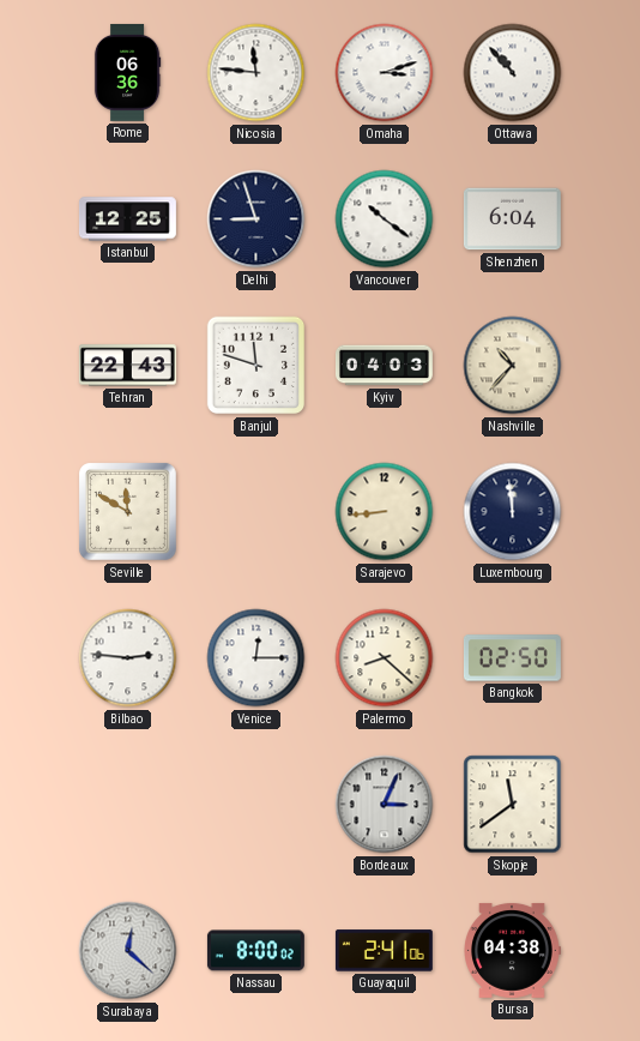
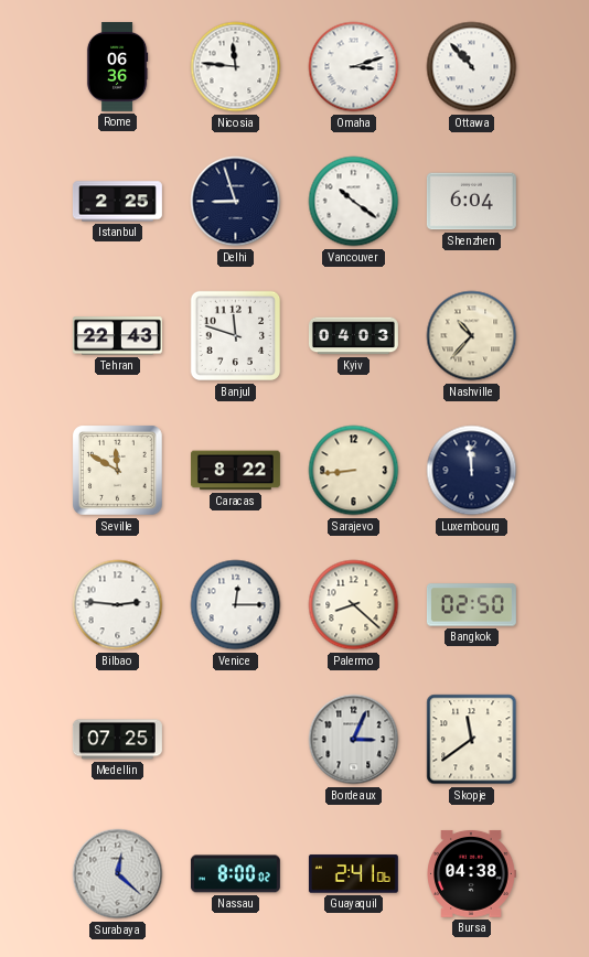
Istanbul: 12:25 -> 2:25 (117, 202)
Caracas: none -> 8:22 (235, 471)
Medellin: none -> 07:25 (117, 740)
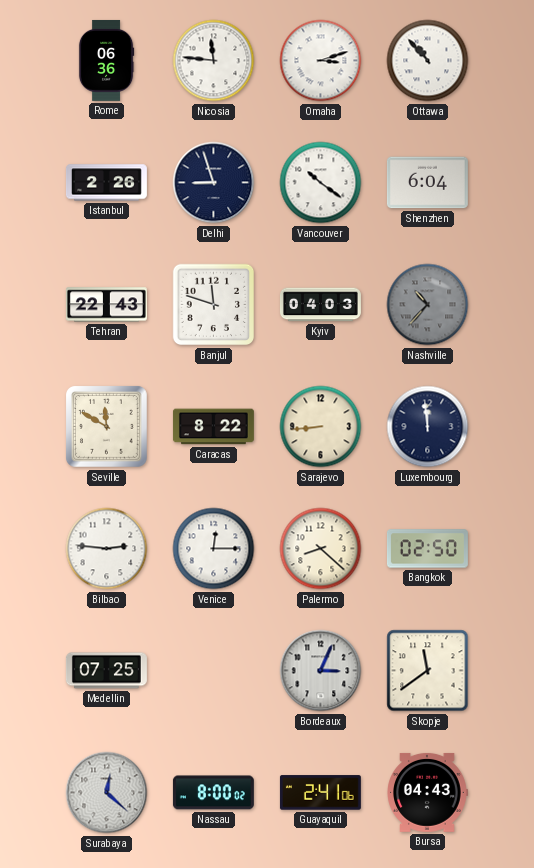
Istanbul: 2:25 -> 2:26 (106, 183)
Nashville dial: cream -> grey (428, 305)
Bursa: 04:38 -> 04:43 (427, 792)
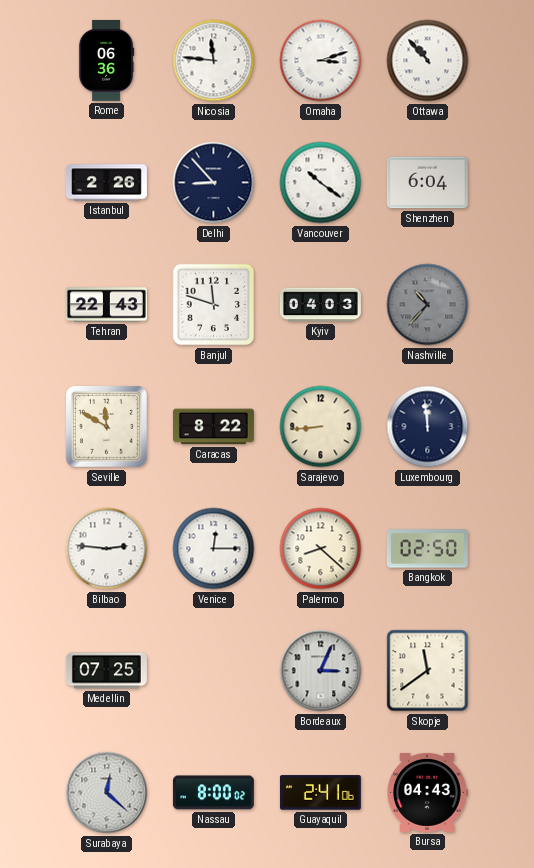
Delhi: 8:57 -> 8:53 (214, 183)
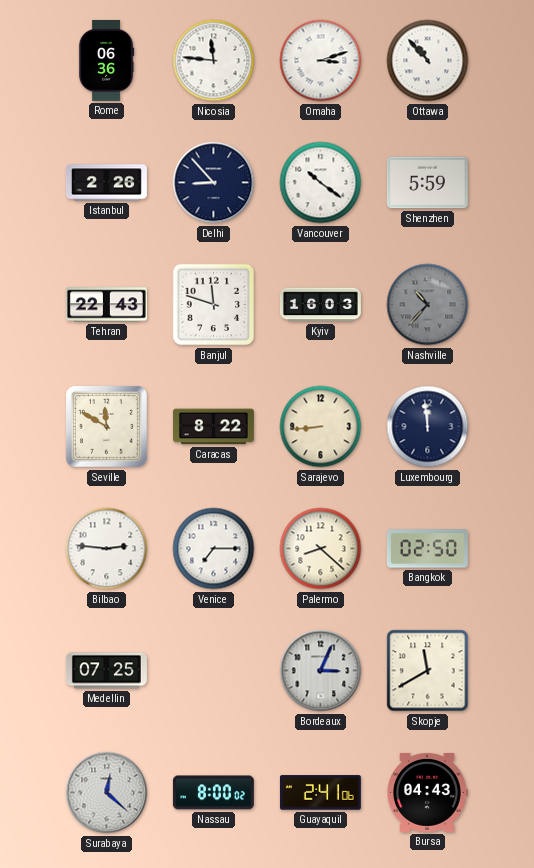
Shenzhen: 6:04 -> 5:59 (427, 183)
Kyiv: 04:03 -> 16:03 (320, 305)
Venice: 12:15 -> 7:15 (214, 549)
Skopje: 11:39 -> 11:40 (428, 671)
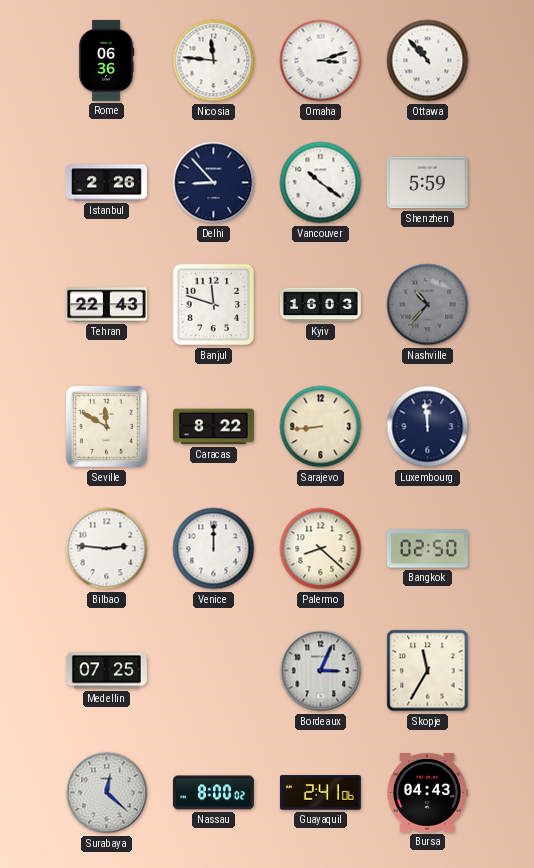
Venice: 7:15 -> 12:00 (214, 549)
Skopje: 11:40 -> 11:35 (428, 671)
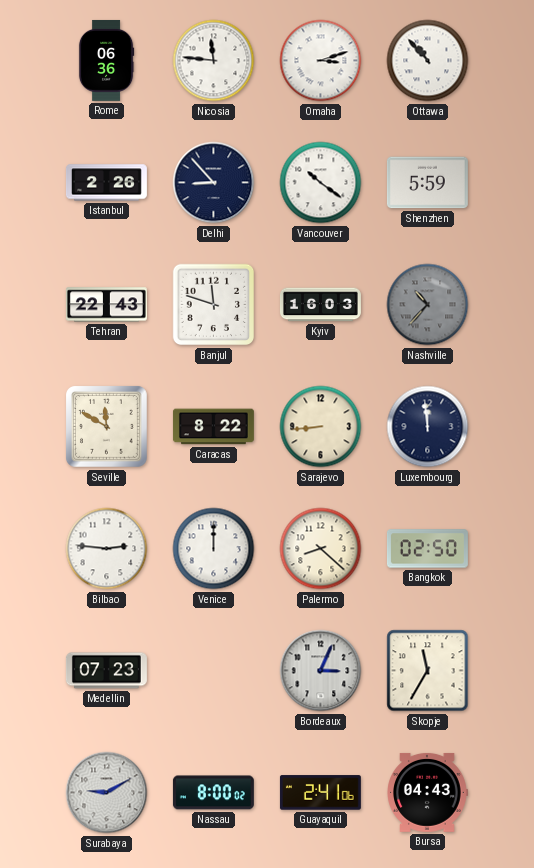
Medellin: 07:25 -> 07:23 (106, 671)
Surabaya: 12:22 -> 9:10 (107, 793)
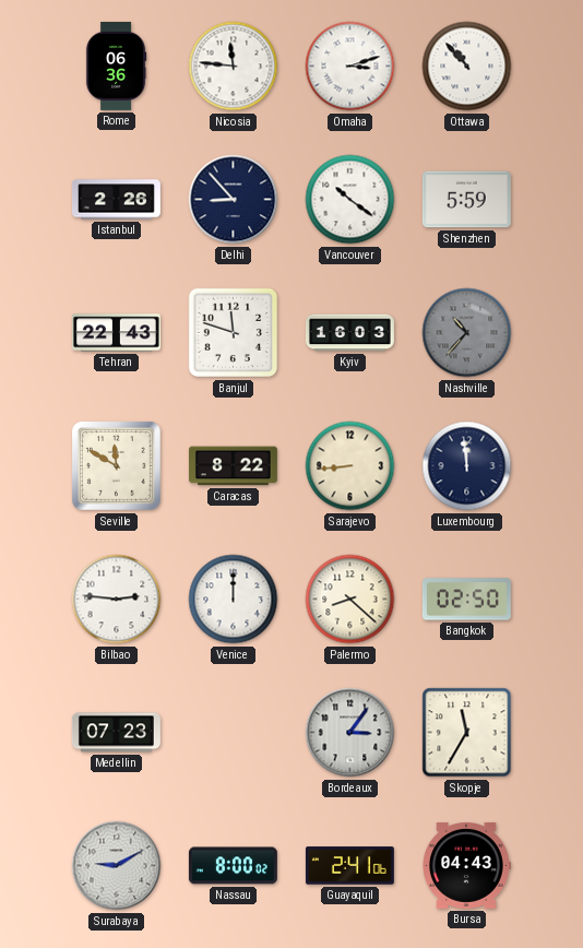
Bordeaux: 3:04 -> 3:06 (350, 733)
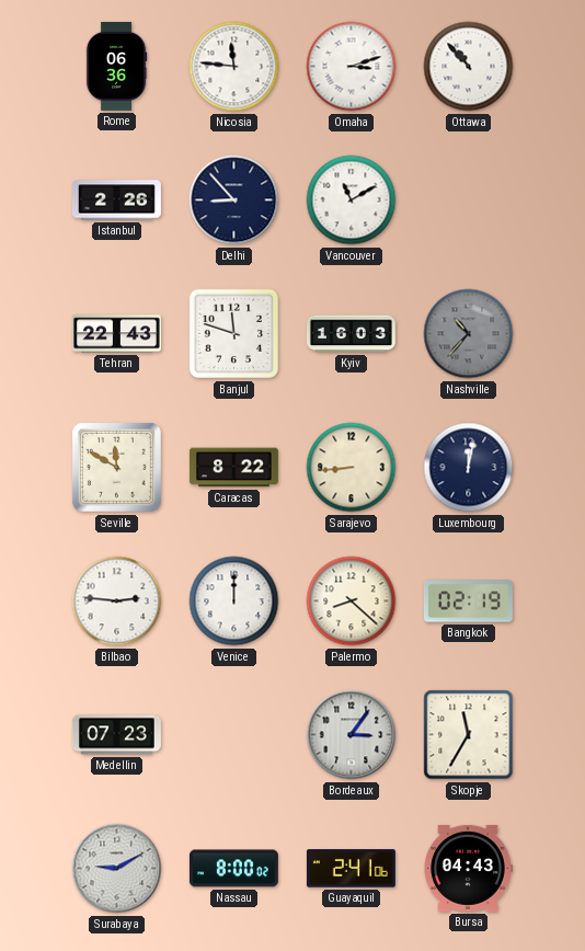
Vancouver: 10:21 -> 11:10 (352, 200)
Shenzhen: 5:59 -> none (466, 200)
Luxembourg: 11:59 -> 12:02 (469, 468)
Bangkok: 02:50 -> 02:19 (468, 601)
